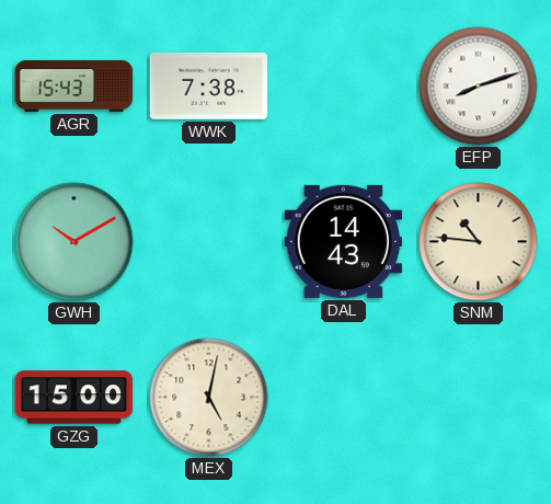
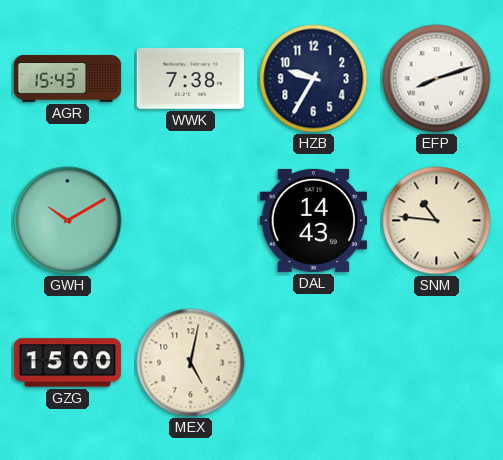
HZB: none -> 9:35 (314, 79)
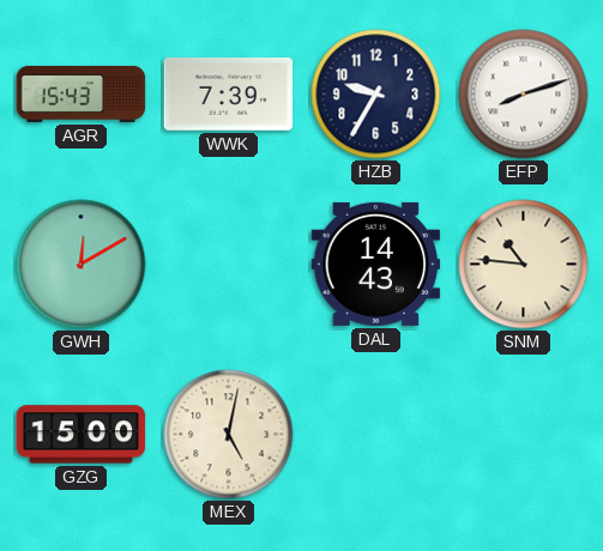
WWK: 7:38 -> 7:39 (229, 93)
GWH: 10:10 -> 12:10 (82, 265)
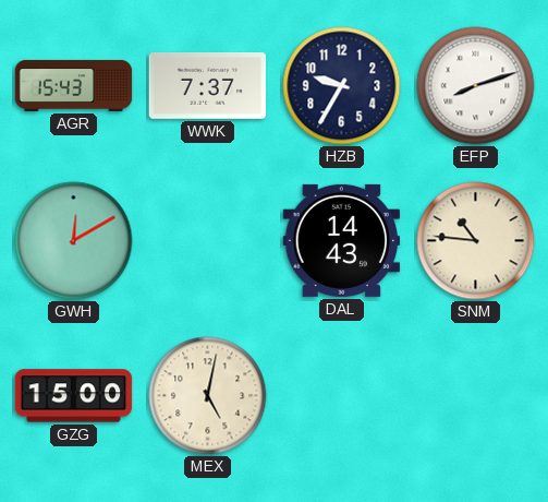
WWK: 7:39 -> 7:37 (208, 85)
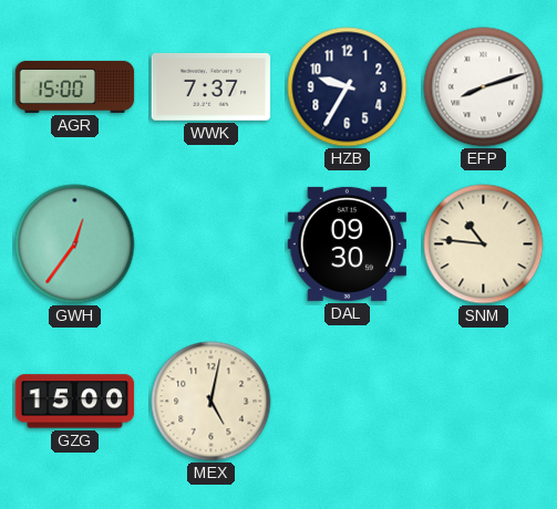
AGR: 15:43 -> 15:00 (75, 86)
GWH: 12:10 -> 12:36 (75, 245)
DAL: 14:43 -> 09:30 (348, 243)
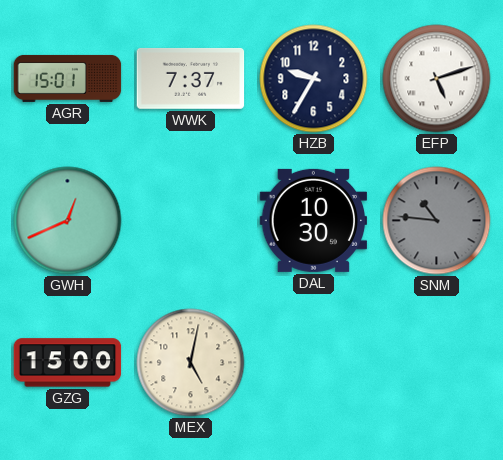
AGR: 15:00 -> 15:01 (68, 78)
EFP: 8:12 -> 5:12 (437, 79)
GWH: 12:36 -> 12:41 (68, 221)
DAL: 09:30 -> 10:30 (314, 220)
SNM dial: cream -> grey (437, 221)
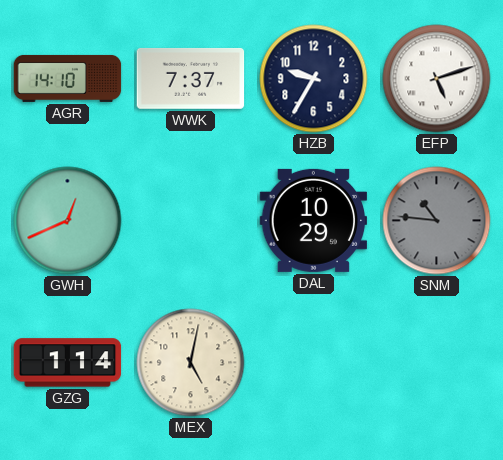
AGR: 15:01 -> 14:10 (68, 78)
DAL: 10:30 -> 10:29 (314, 220)
GZG: 15:00 -> 1:14 (68, 363)
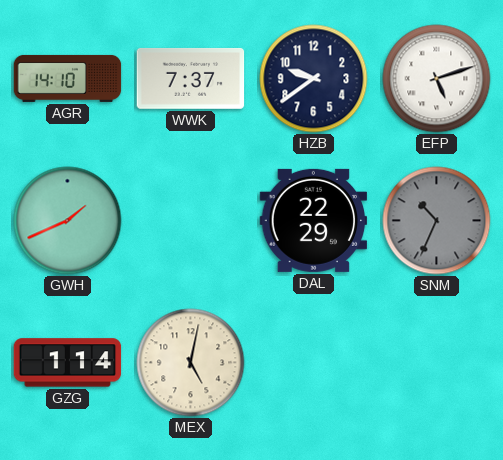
HZB: 9:35 -> 9:39 (314, 79)
GWH: 12:41 -> 1:41 (68, 221)
DAL: 10:29 -> 22:29 (314, 220)
SNM: 10:46 -> 10:34 (437, 221)
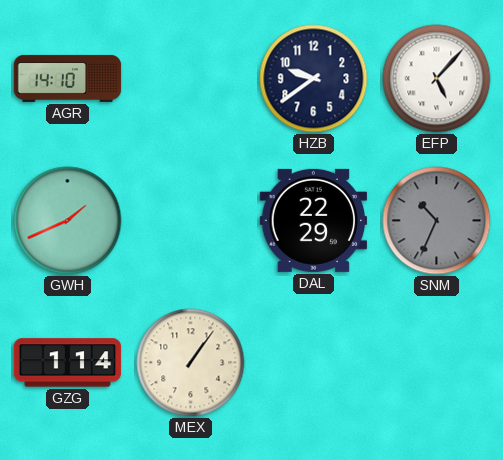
WWK: 7:37 -> none (191, 78)
EFP: 5:12 -> 5:07 (437, 79)
MEX: 5:02 -> 1:06 (191, 363)
